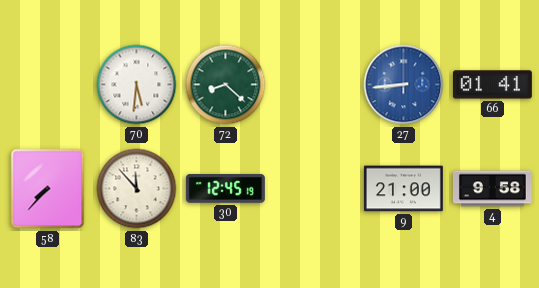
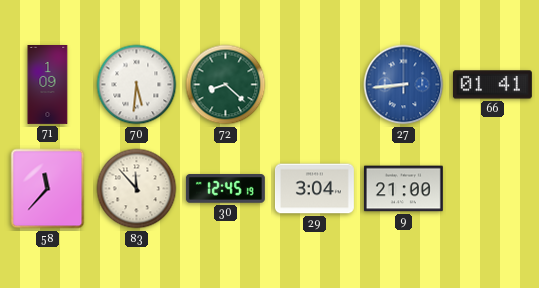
71: none -> 1:09 (48, 85)
58: 7:37 -> 11:37 (48, 189)
29: none -> 3:04 (314, 189)
4: 9:58 -> none (492, 189)
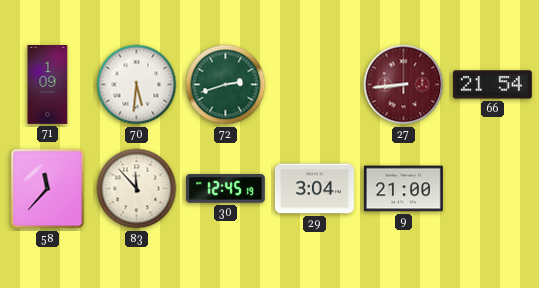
72: 8:22 -> 2:42 (226, 85)
27 dial: blue -> burgundy (404, 85)
66: 01:41 -> 21:54 (492, 85)
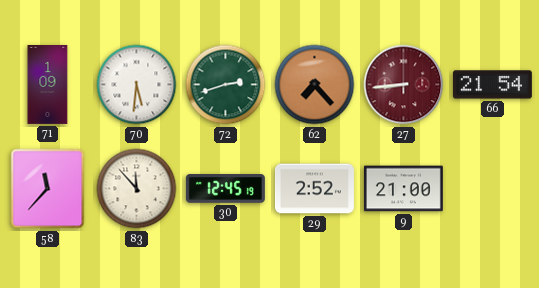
62: none -> 7:23 (315, 85)
29: 3:04 -> 2:52 (314, 189)
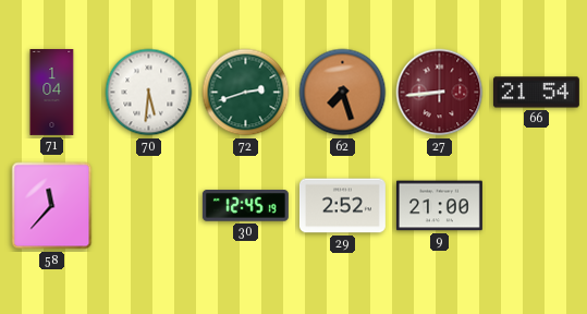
71: 1:09 -> 1:04 (52, 93)
62: 7:23 -> 7:27 (343, 93)
83: 11:53 -> none (137, 189)
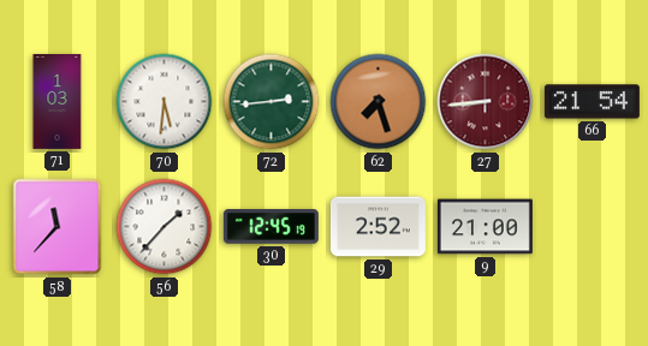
71: 1:04 -> 1:03 (58, 102)
72: 2:42 -> 2:44 (272, 102)
56: none -> 1:37 (165, 227)
